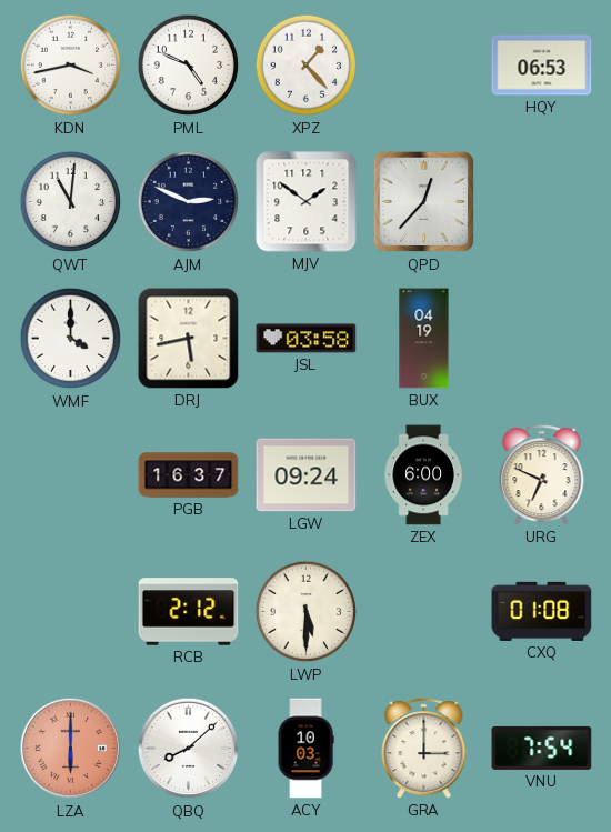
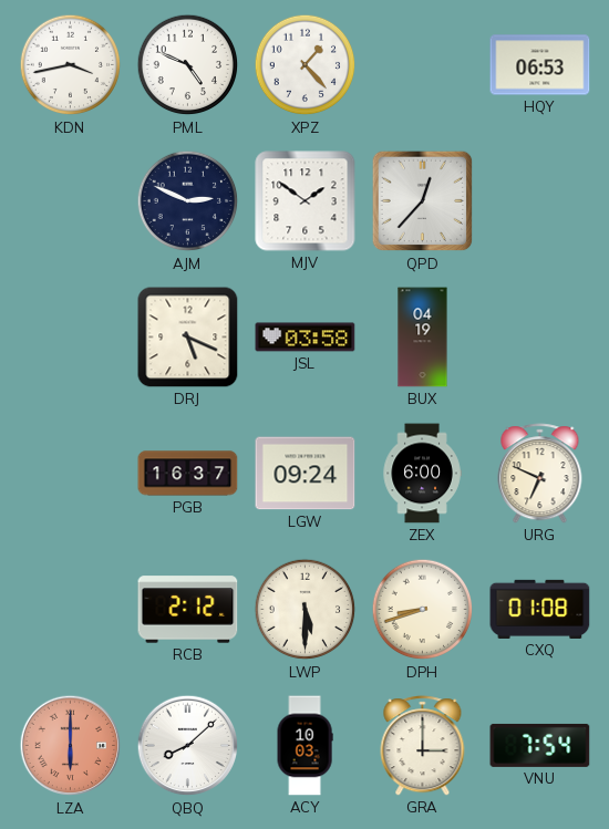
QWT: 11:01 -> none (71, 202)
WMF: 4:00 -> none (71, 339)
DRJ: 5:43 -> 5:19 (188, 338)
DPH: none -> 8:42 (423, 610)
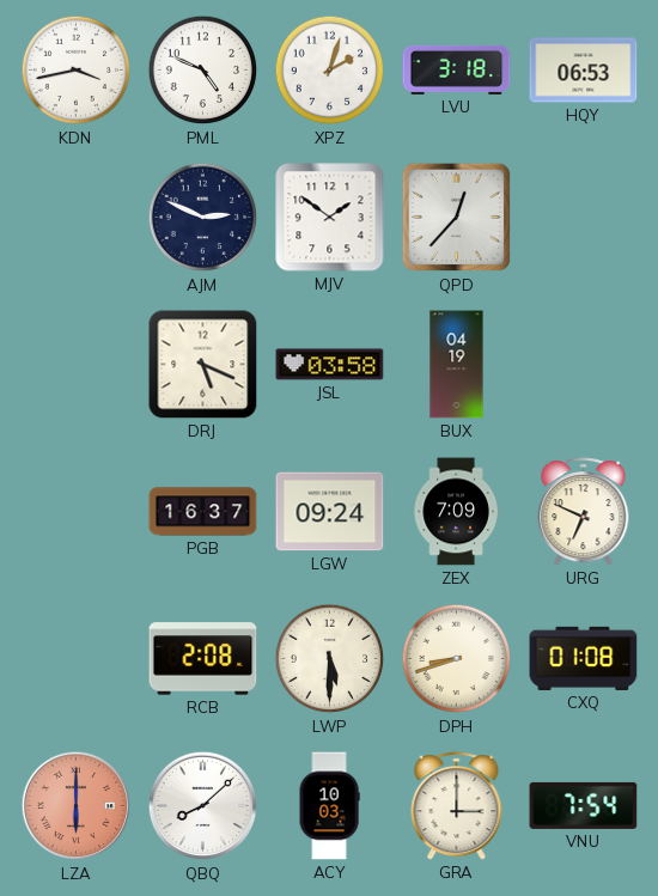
XPZ: 1:23 -> 2:03 (330, 71)
LVU: none -> 3:18 (457, 69)
ZEX: 6:00 -> 7:09 (456, 512)
RCB: 2:12 -> 2:08 (203, 659)
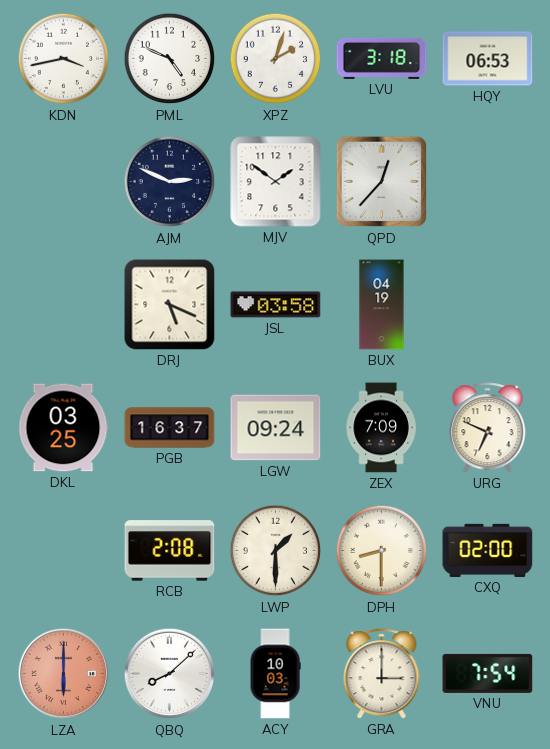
DKL: none -> 03:25 (63, 428)
LWP: 5:30 -> 1:30 (276, 551)
DPH: 8:42 -> 8:30 (382, 551)
CXQ: 01:08 -> 02:00 (488, 550)
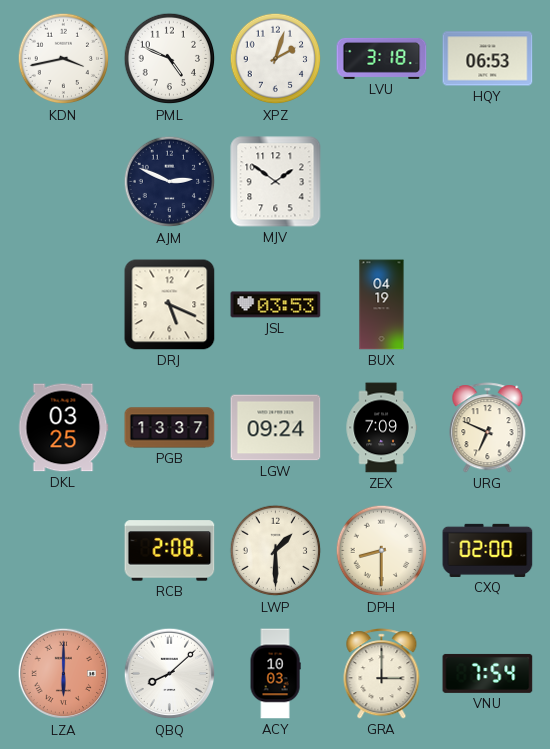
QPD: 12:37 -> none (382, 182)
JSL: 03:58 -> 03:53 (276, 305)
PGB: 16:37 -> 13:37 (170, 428)
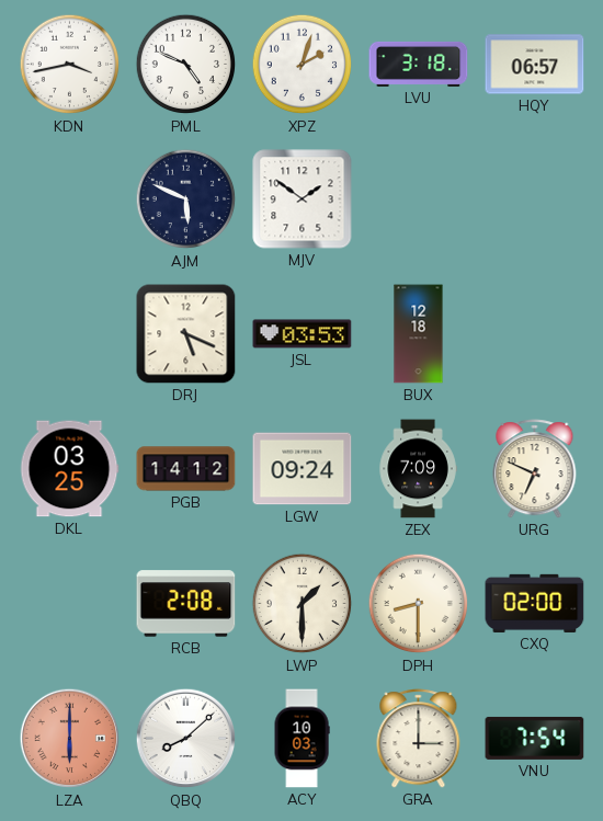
HQY: 06:53 -> 06:57 (535, 65)
AJM: 2:49 -> 5:49 (186, 199)
BUX: 04:19 -> 12:18 (419, 334)
PGB: 13:37 -> 14:12 (186, 469)
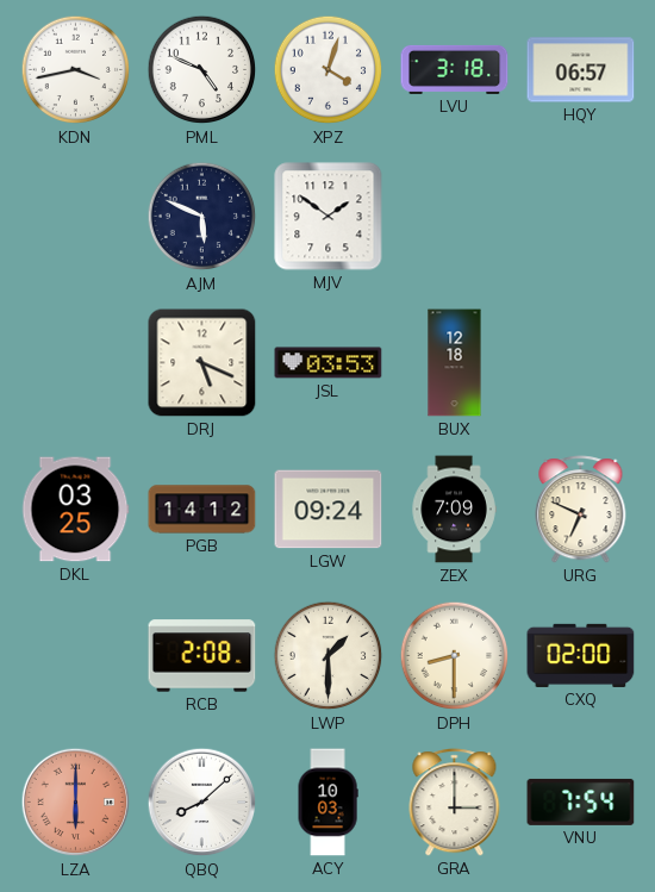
XPZ: 2:03 -> 4:03 (329, 70)
